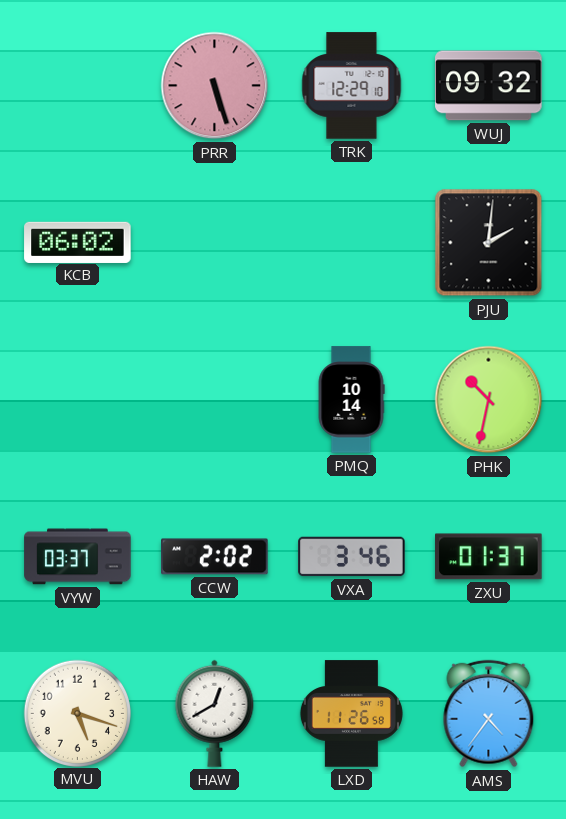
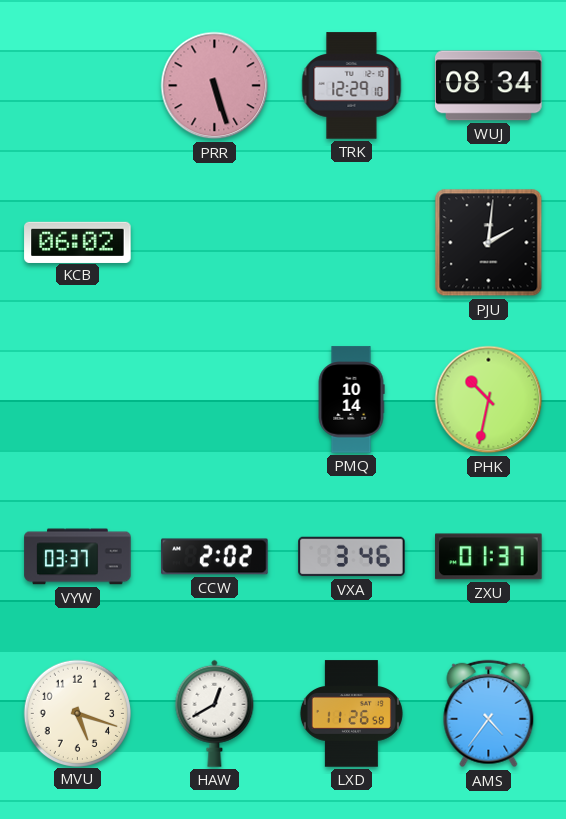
WUJ: 09:32 -> 08:34 (489, 86)
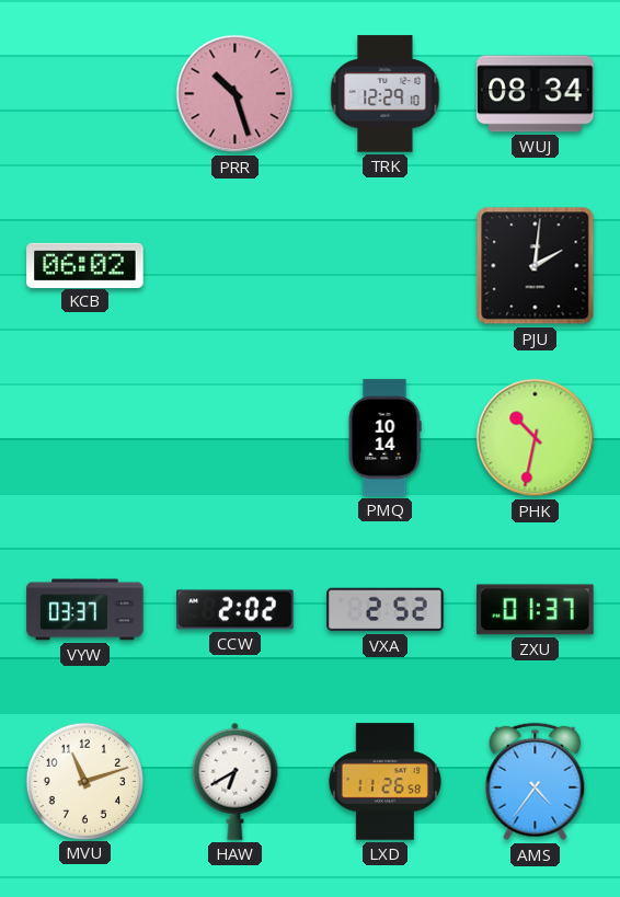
PRR: 5:27 -> 10:27 (236, 94)
VXA: 3:46 -> 2:52 (386, 610)
MVU: 5:18 -> 11:12 (84, 781)
HAW: 12:40 -> 6:40 (236, 781)
